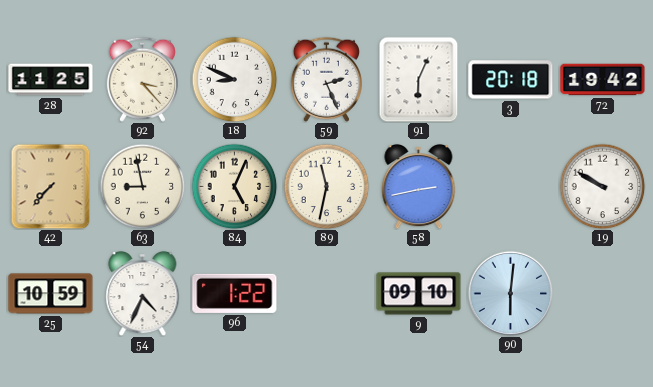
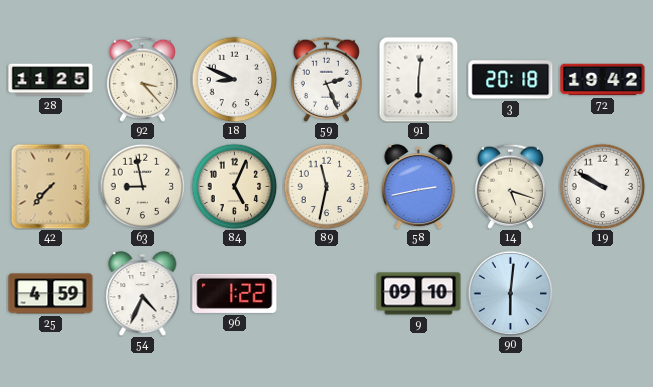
91: 6:04 -> 6:01 (419, 79)
14: none -> 5:18 (510, 186)
25: 10:59 -> 4:59 (51, 294)
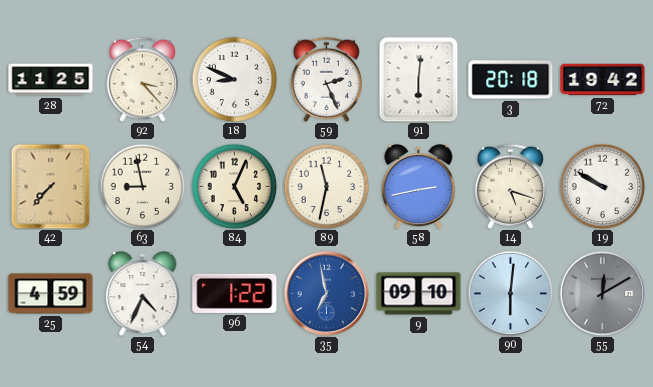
35: none -> 6:58 (326, 293)
55: none -> 12:10 (602, 293)
